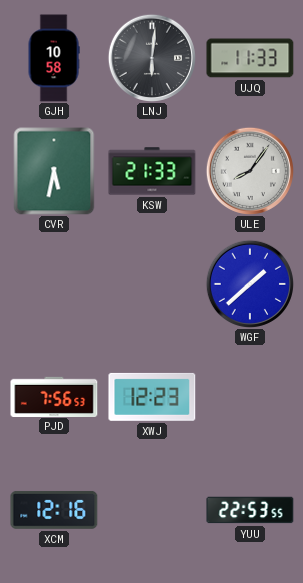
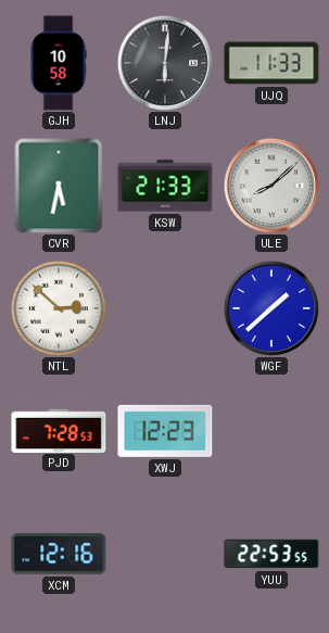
ULE: 8:06 -> 8:08 (270, 185)
NTL: none -> 2:52 (58, 307)
PJD: 7:56 -> 7:28 (59, 430)
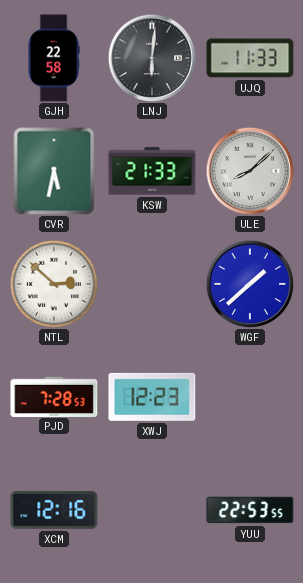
GJH: 10:58 -> 22:58 (54, 58)
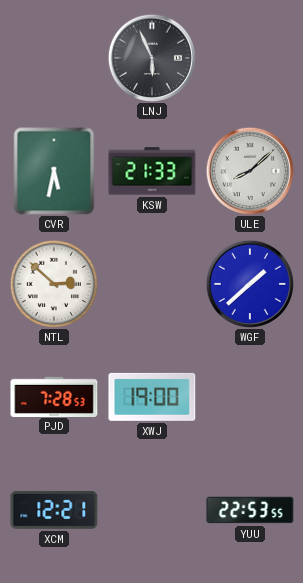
GJH: 22:58 -> none (54, 58)
LNJ: 6:01 -> 5:56 (151, 57)
UJQ: 11:33 -> none (250, 58)
XWJ: 12:23 -> 19:00 (152, 397)
XCM: 12:16 -> 12:21 (54, 510)
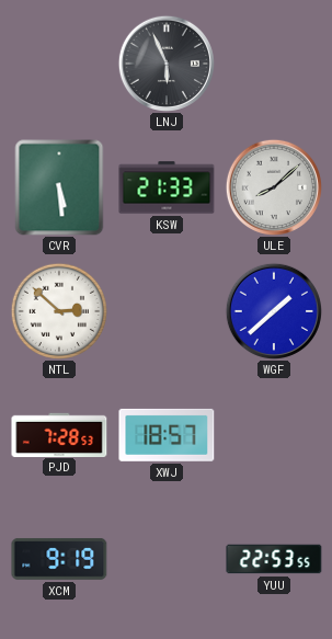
CVR: 5:32 -> 5:29 (59, 187)
XWJ: 19:00 -> 18:57 (167, 435)
XCM: 12:21 -> 9:19 (59, 559)
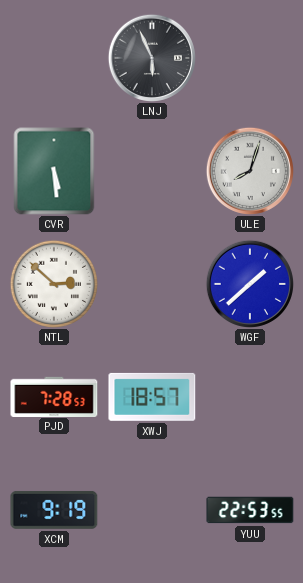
KSW: 21:33 -> none (167, 187)
ULE: 8:08 -> 8:03 (249, 170)
